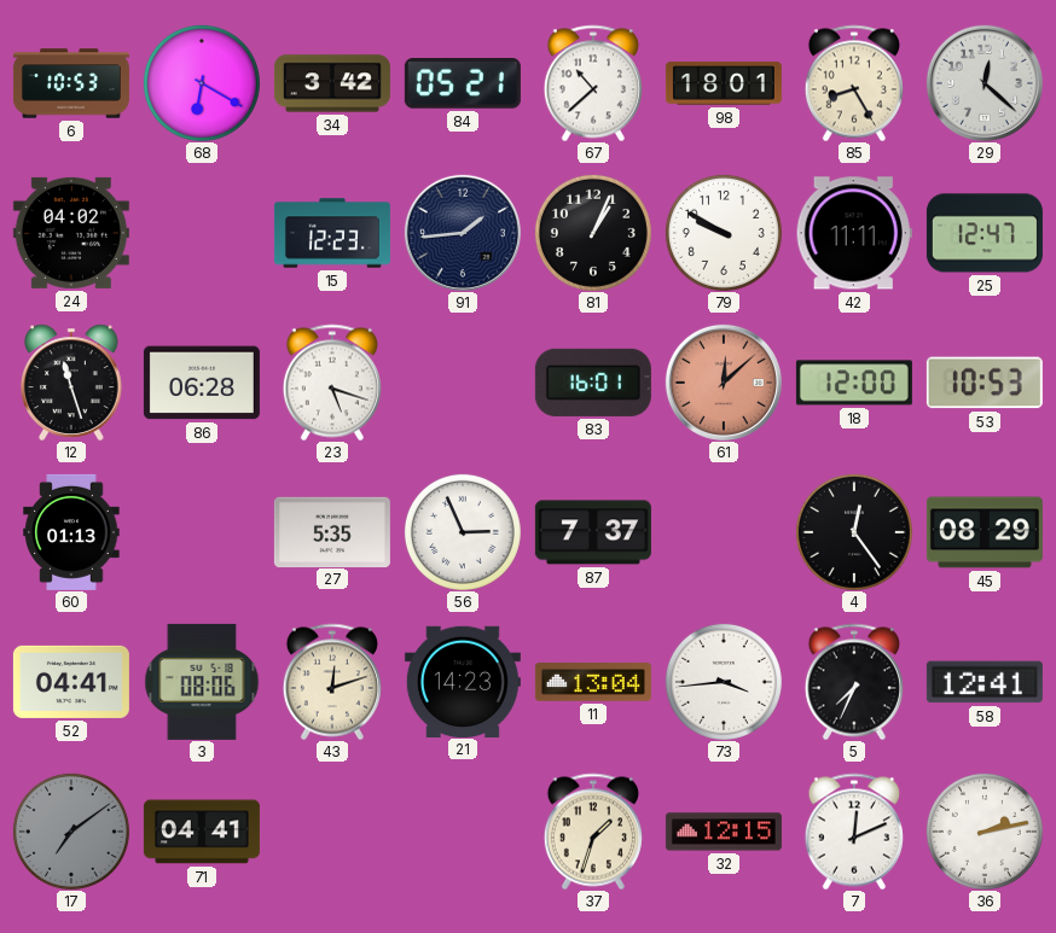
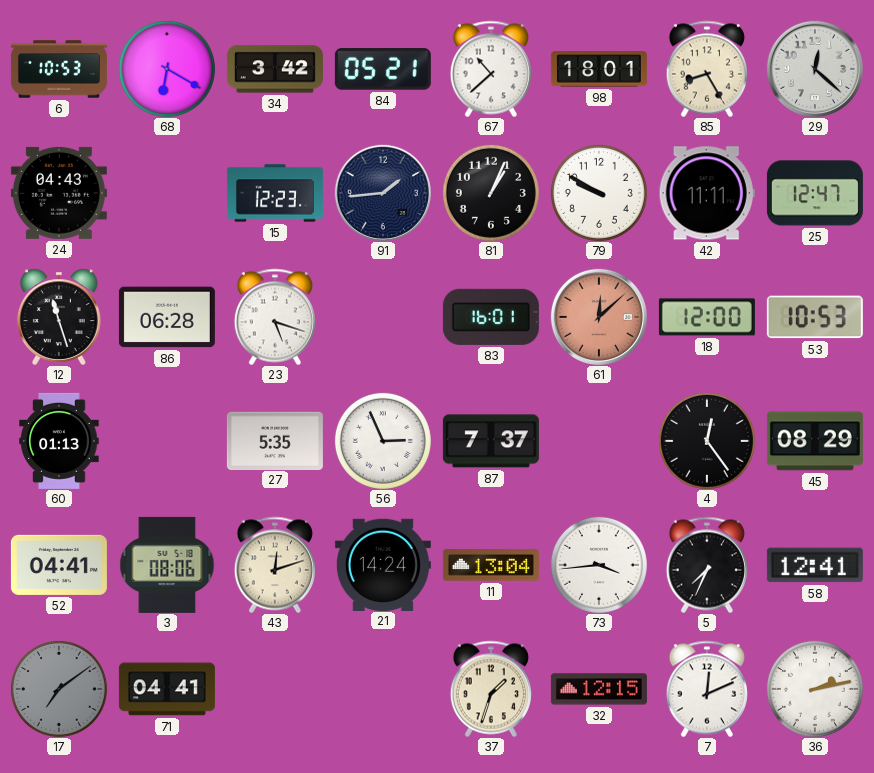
24: 04:02 -> 04:43 (59, 193)
21: 14:23 -> 14:24 (383, 564)
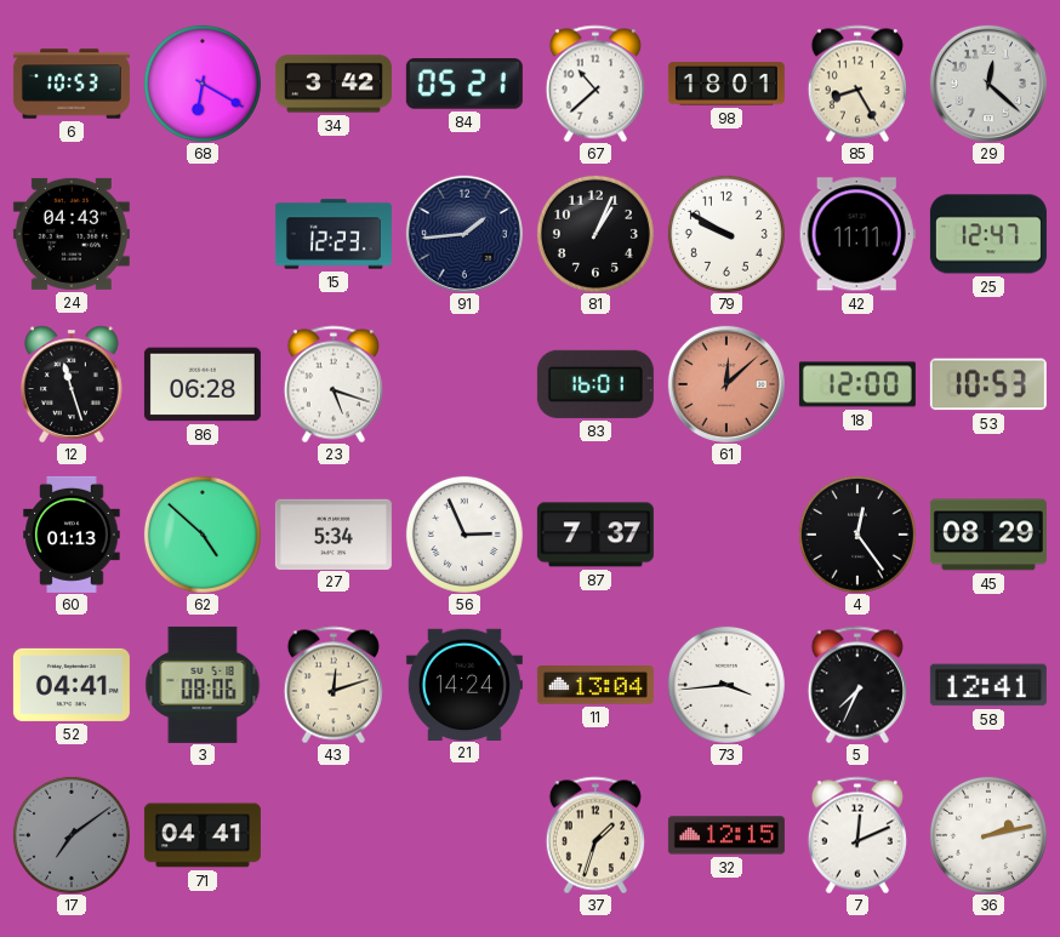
62: none -> 4:52 (203, 535)
27: 5:35 -> 5:34 (334, 533)
